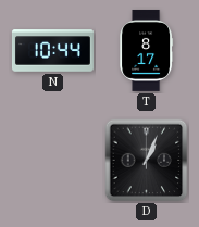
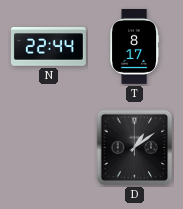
N: 10:44 -> 22:44 (48, 47)
D: 1:04 -> 1:09 (135, 148)
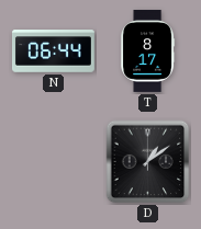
N: 22:44 -> 06:44 (53, 51)
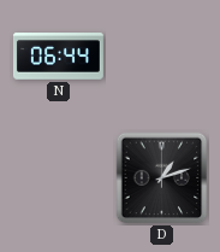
T: 8:17 -> none (148, 50)
D: 1:09 -> 1:12 (162, 178)
